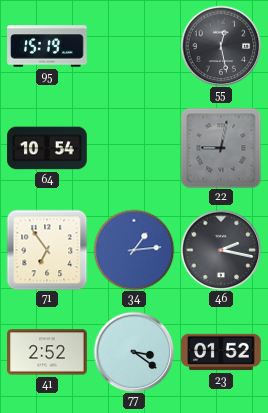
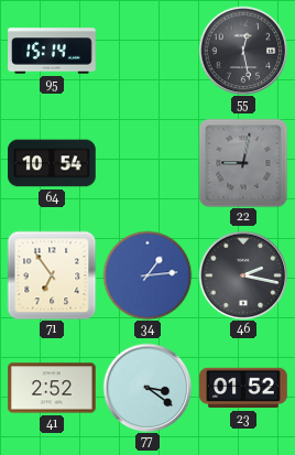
95: 15:19 -> 15:14 (52, 51)
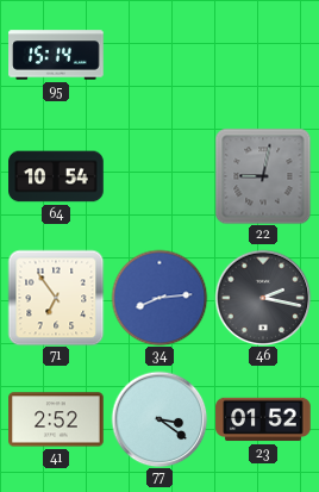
55: 12:28 -> none (243, 51)
34: 1:14 -> 8:14 (159, 298)
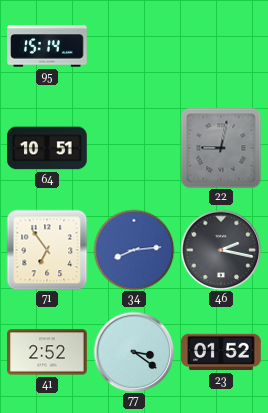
64: 10:54 -> 10:51 (47, 148)
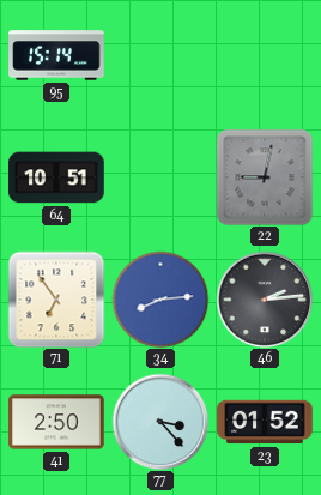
46: 2:17 -> 2:14 (265, 300)
41: 2:52 -> 2:50 (56, 422)
77: 3:21 -> 3:23 (160, 422)
